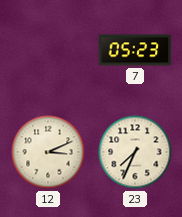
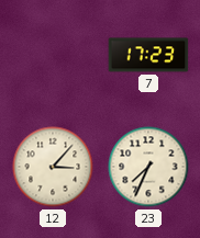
7: 05:23 -> 17:23 (148, 55)
12: 3:11 -> 3:07 (53, 167)
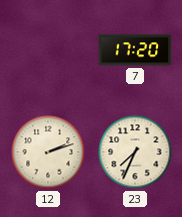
7: 17:23 -> 17:20 (135, 50)
12: 3:07 -> 2:12 (48, 152)
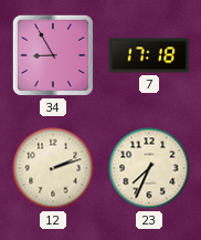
34: none -> 8:55 (53, 55)
7: 17:20 -> 17:18 (149, 55)
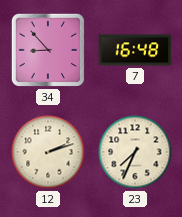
34: 8:55 -> 8:53 (48, 50)
7: 17:18 -> 16:48 (135, 50)
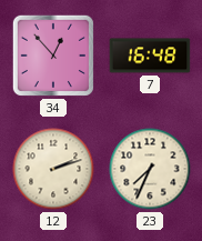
34: 8:53 -> 12:53 (53, 56)
